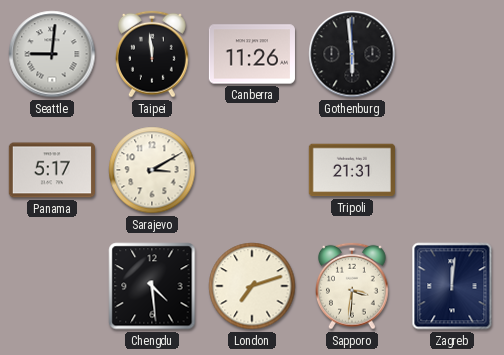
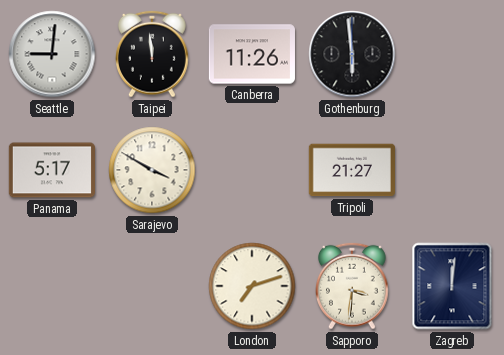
Sarajevo: 3:10 -> 3:50 (152, 170)
Tripoli: 21:31 -> 21:27 (352, 170)
Chengdu: 4:29 -> none (152, 286)
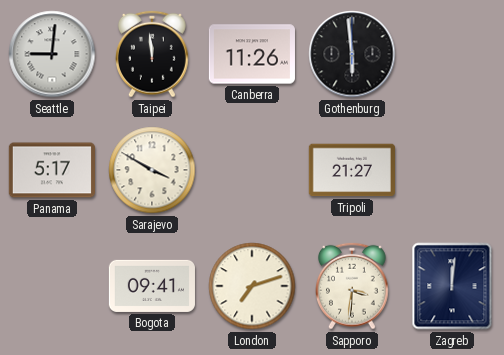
Bogota: none -> 09:41 (152, 286)
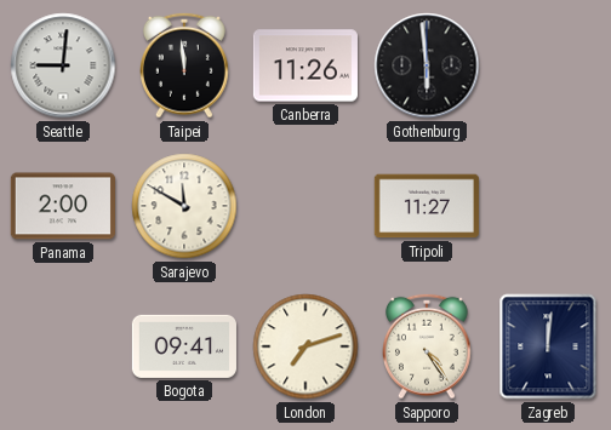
Panama: 5:17 -> 2:00 (63, 206)
Sarajevo: 3:50 -> 11:50 (184, 206)
Tripoli: 21:27 -> 11:27 (427, 206)
Sapporo: 3:31 -> 4:24 (428, 346)
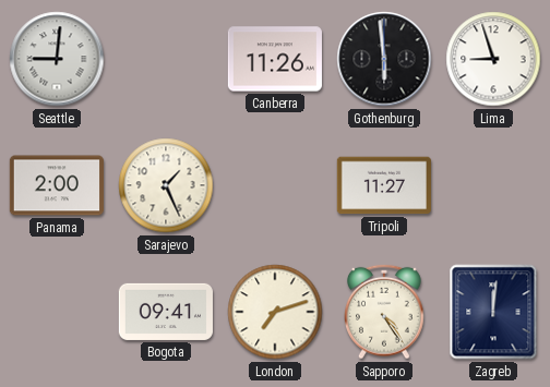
Taipei: 11:59 -> none (185, 65)
Lima: none -> 8:57 (493, 59)
Sarajevo: 11:50 -> 1:26 (166, 185)
